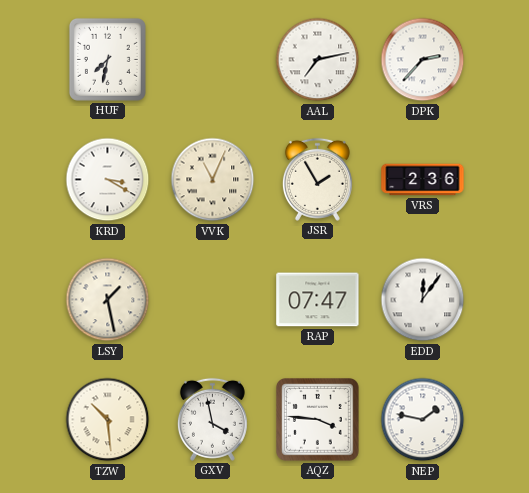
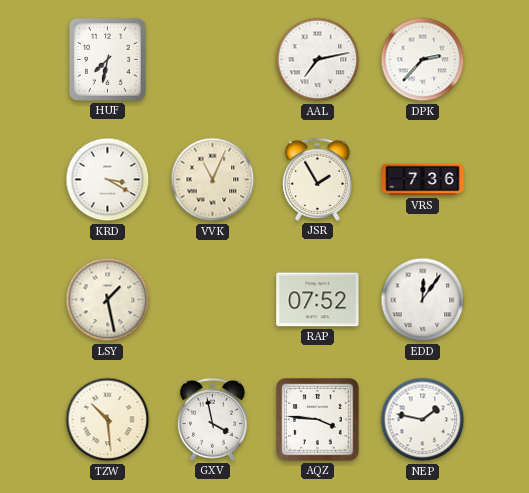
VRS: 2:36 -> 7:36 (423, 180)
RAP: 07:47 -> 07:52 (318, 300)
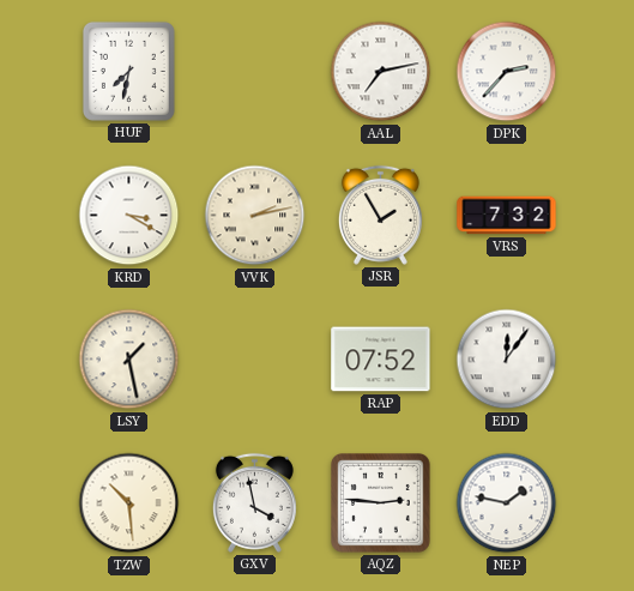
VVK: 11:04 -> 2:13 (255, 216)
VRS: 7:36 -> 7:32 (507, 216)
AQZ: 3:46 -> 2:46 (381, 503)
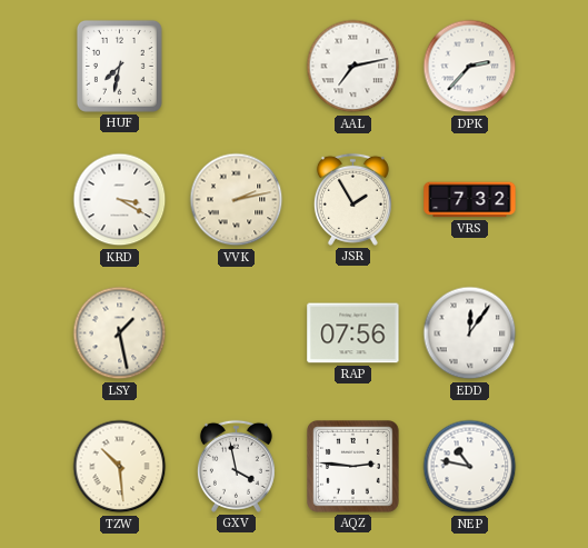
RAP: 07:52 -> 07:56 (353, 333)
NEP: 1:47 -> 10:47 (470, 467)
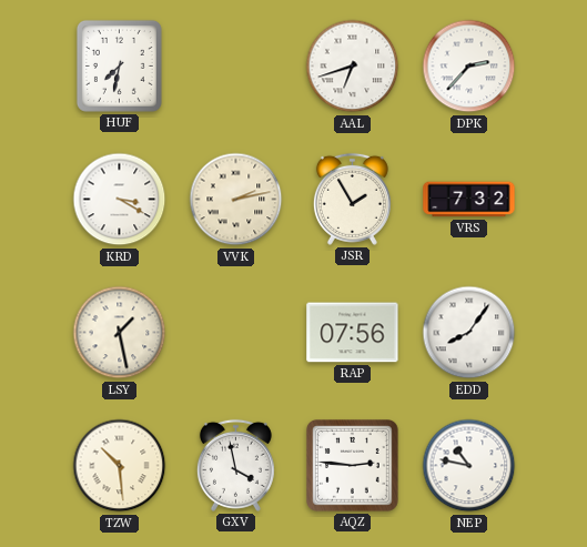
AAL: 7:13 -> 6:42 (353, 67)
EDD: 12:06 -> 8:06 (469, 333)
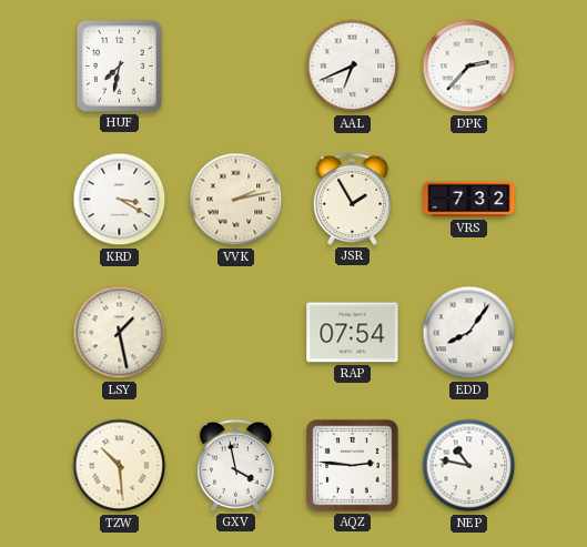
AAL: 6:42 -> 6:41 (353, 67)
RAP: 07:56 -> 07:54 (353, 333)
